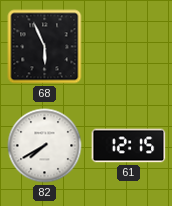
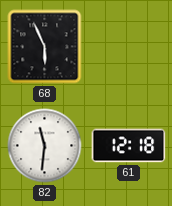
82: 7:40 -> 11:31 (45, 146)
61: 12:15 -> 12:18 (129, 146)
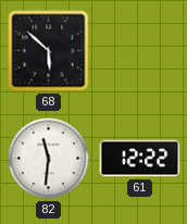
68: 5:56 -> 5:52 (49, 51)
61: 12:18 -> 12:22 (140, 159)
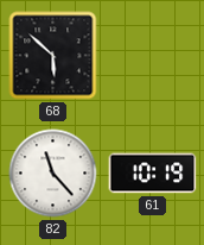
82: 11:31 -> 11:23 (53, 174)
61: 12:22 -> 10:19 (153, 174)
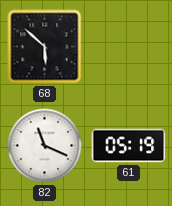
82: 11:23 -> 11:19 (45, 146)
61: 10:19 -> 05:19 (129, 146)
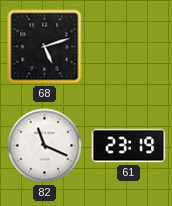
68: 5:52 -> 5:12 (45, 47)
61: 05:19 -> 23:19 (129, 146)
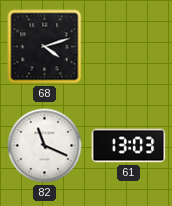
68: 5:12 -> 4:12 (45, 47)
61: 23:19 -> 13:03 (129, 146)
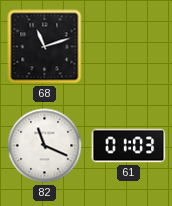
68: 4:12 -> 11:12 (45, 47)
61: 13:03 -> 01:03 (129, 146)
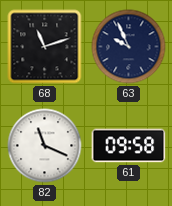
63: none -> 9:56 (129, 47)
61: 01:03 -> 09:58 (129, 146)
